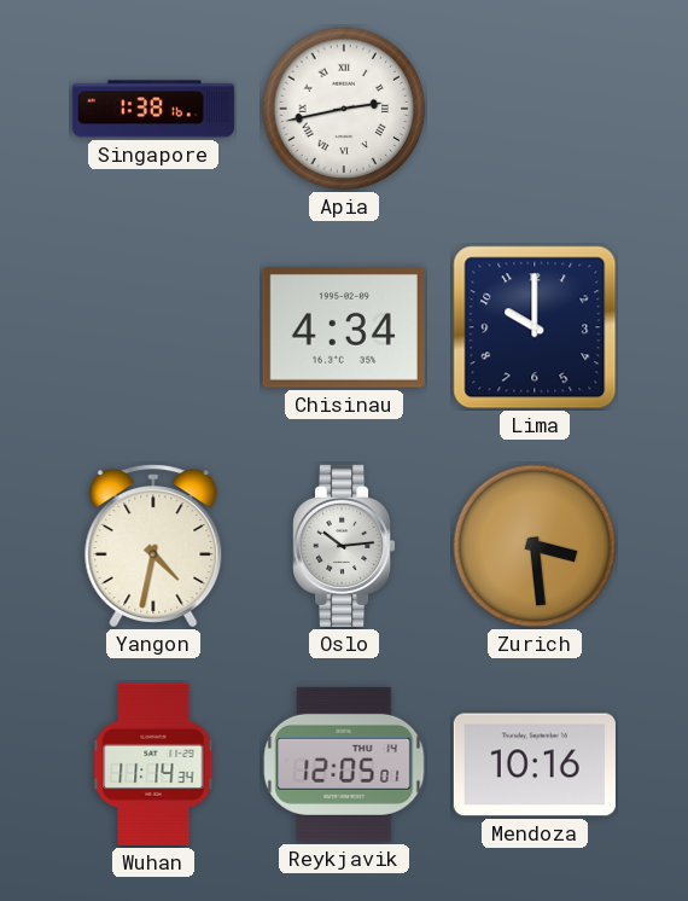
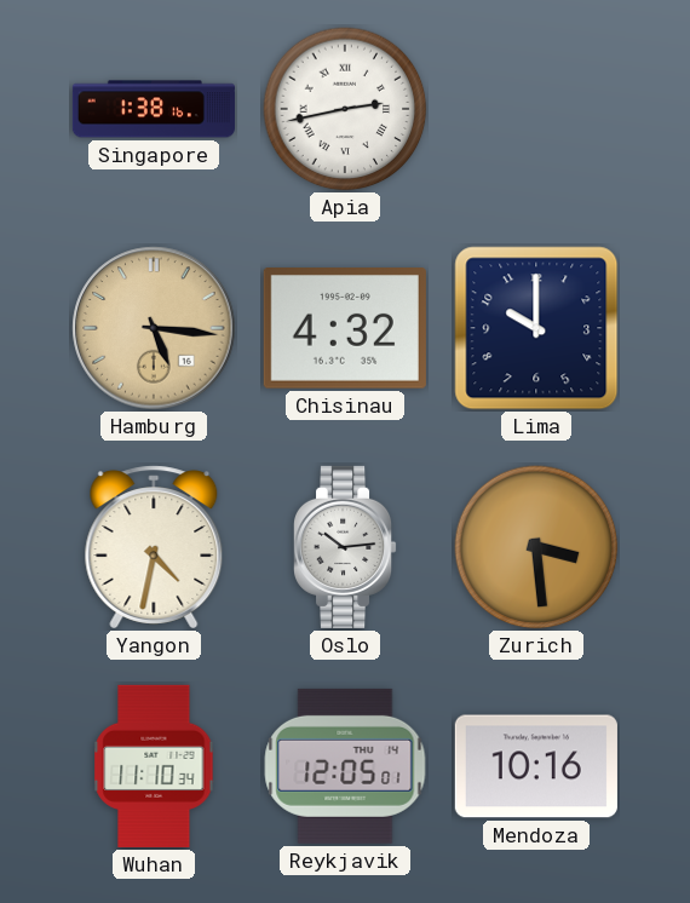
Hamburg: none -> 5:16 (154, 328)
Chisinau: 4:34 -> 4:32 (345, 329)
Wuhan: 11:14 -> 11:10 (154, 766)
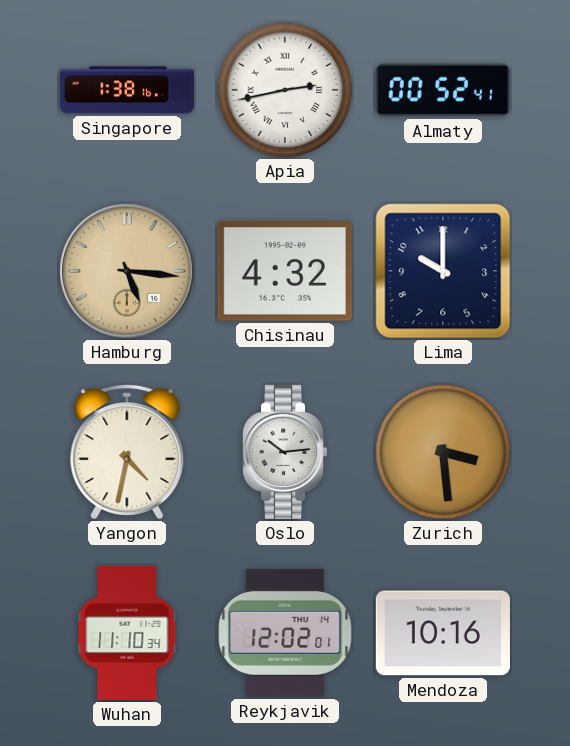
Almaty: none -> 00:52 (443, 90)
Reykjavik: 12:05 -> 12:02 (285, 633)
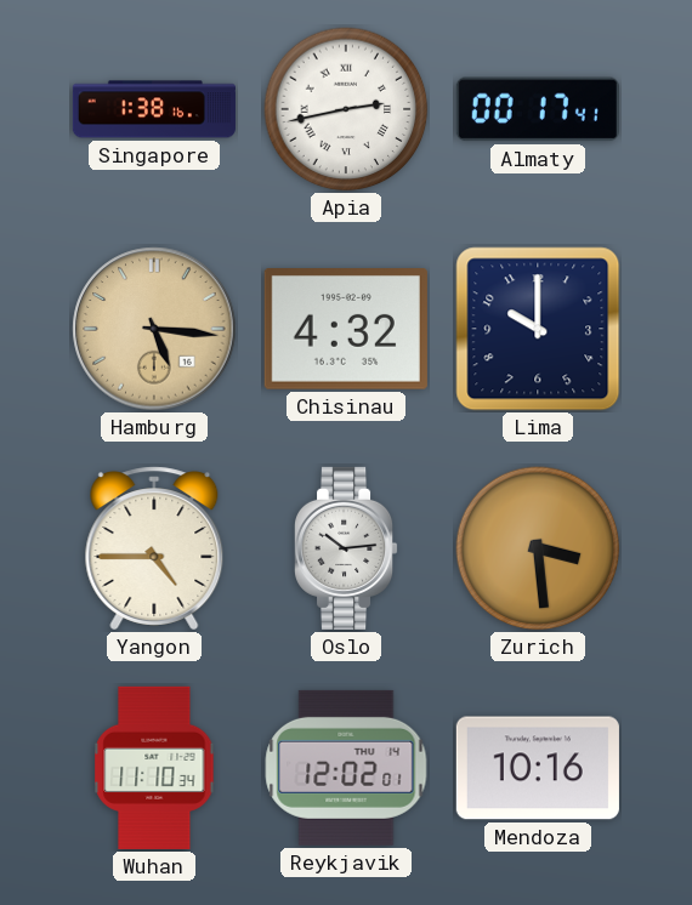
Almaty: 00:52 -> 00:17 (538, 109)
Yangon: 4:32 -> 4:45 (154, 548)
